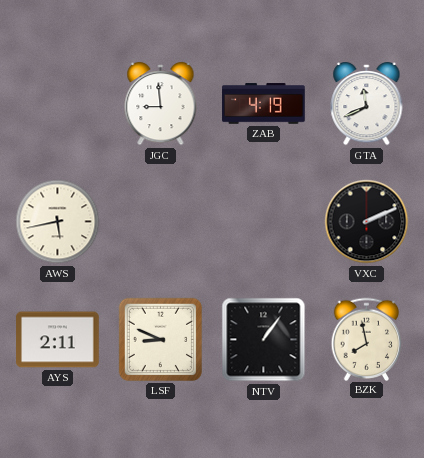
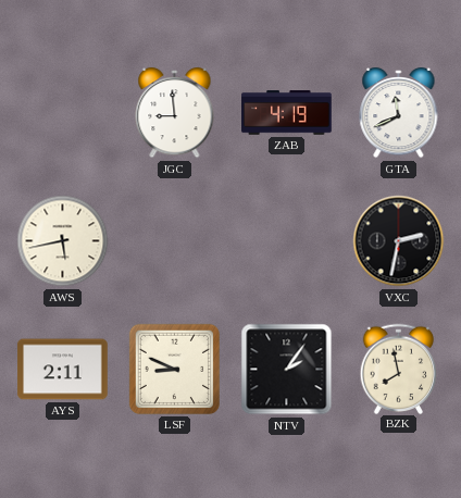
VXC: 2:11 -> 2:32 (399, 241)
NTV: 1:06 -> 2:06 (287, 370)
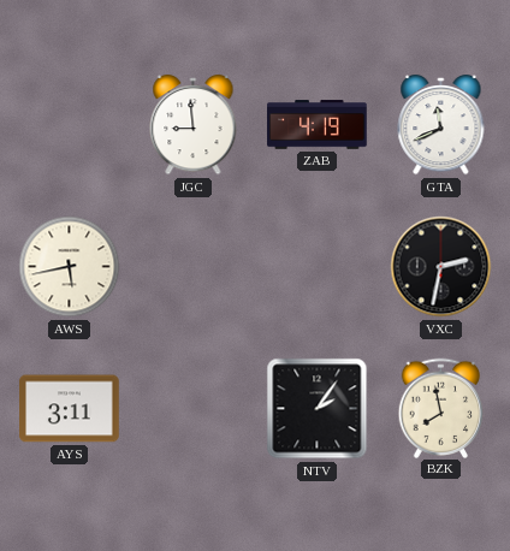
AYS: 2:11 -> 3:11 (70, 409)
LSF: 8:49 -> none (174, 369)
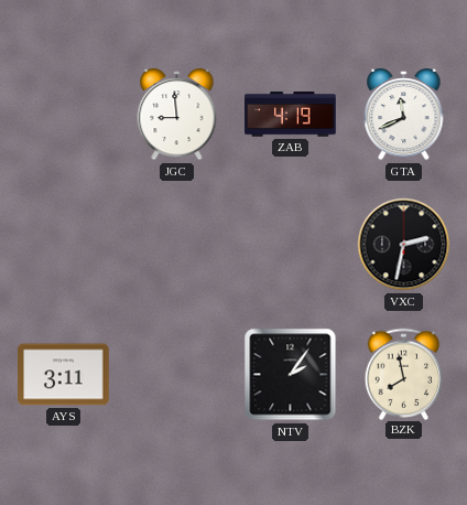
AWS: 5:43 -> none (70, 267)
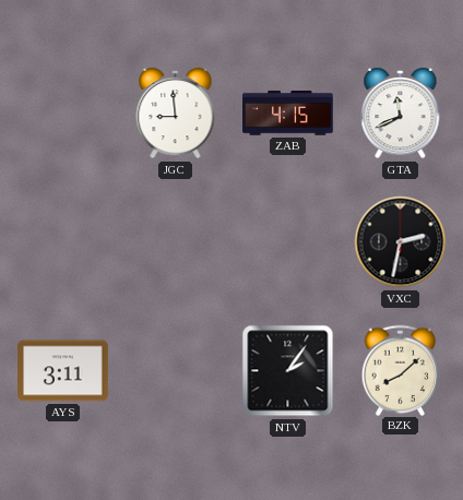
ZAB: 4:19 -> 4:15 (288, 114)
BZK: 7:58 -> 8:08 (401, 370)
